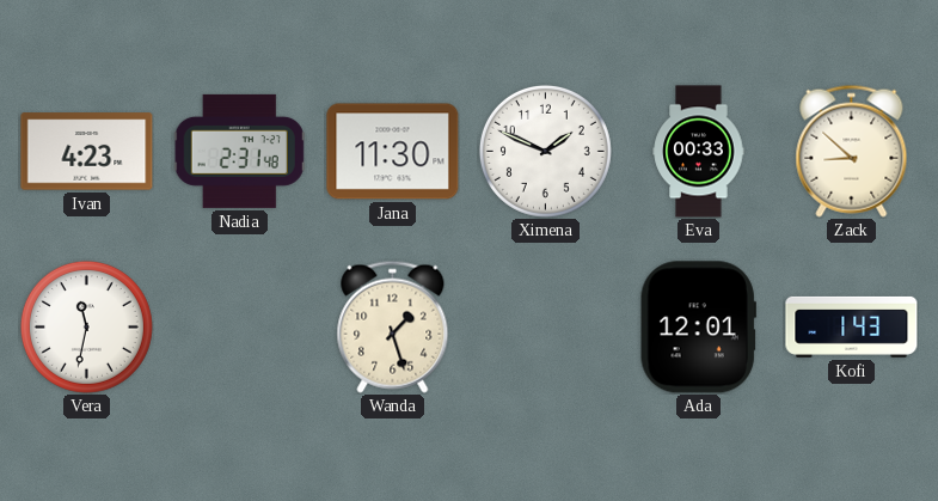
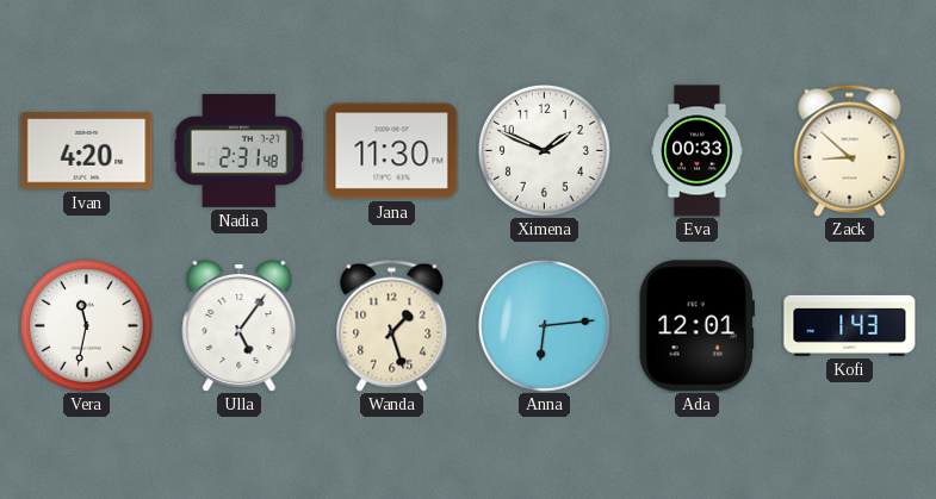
Ivan: 4:23 -> 4:20 (87, 151)
Ulla: none -> 5:06 (240, 325)
Anna: none -> 6:14 (544, 325)
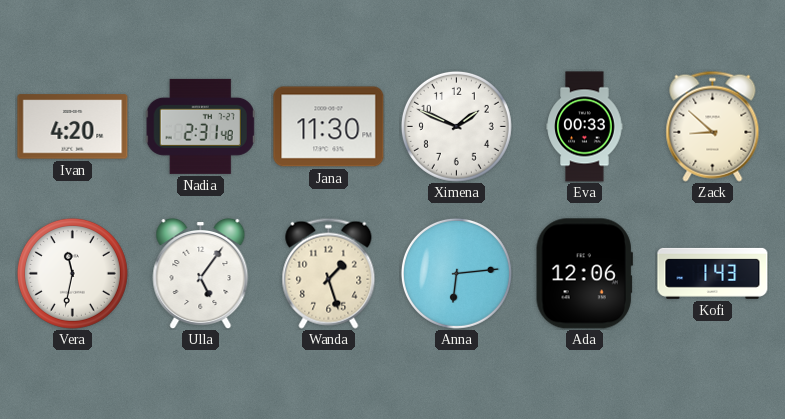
Ada: 12:01 -> 12:06 (584, 274)
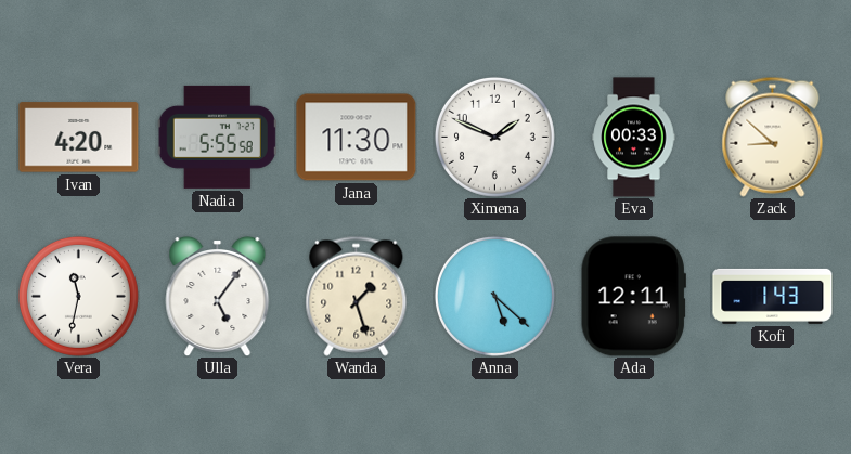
Nadia: 2:31 -> 5:55 (217, 137)
Anna: 6:14 -> 5:22 (494, 296)
Ada: 12:06 -> 12:11 (633, 297)
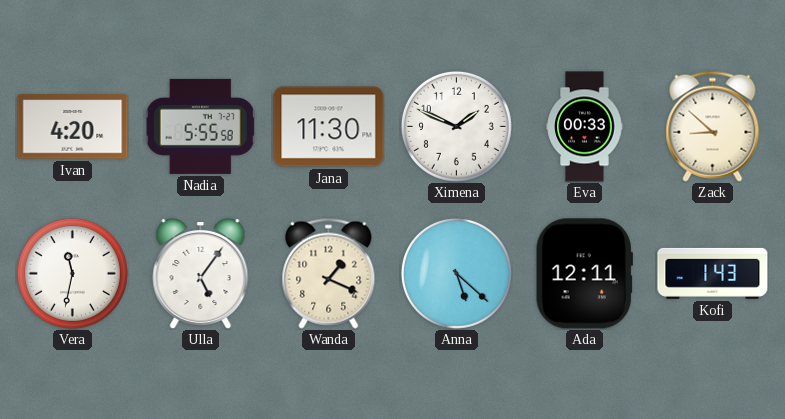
Wanda: 1:27 -> 1:19 (329, 273)
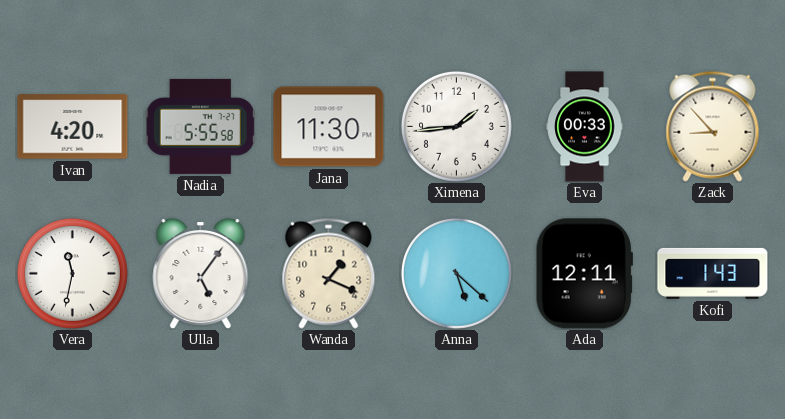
Ximena: 1:49 -> 1:44 (456, 126)
Zack: 8:52 -> 8:53 (713, 126)
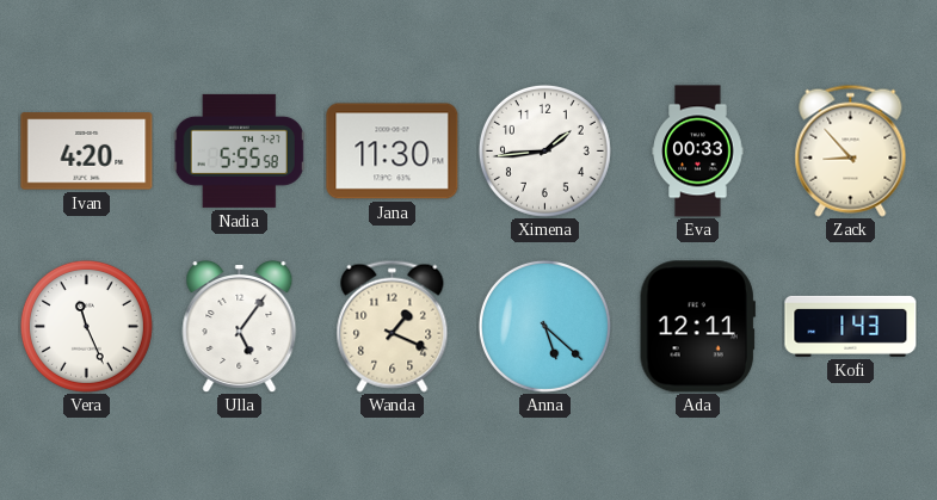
Vera: 11:32 -> 11:26 (86, 326)
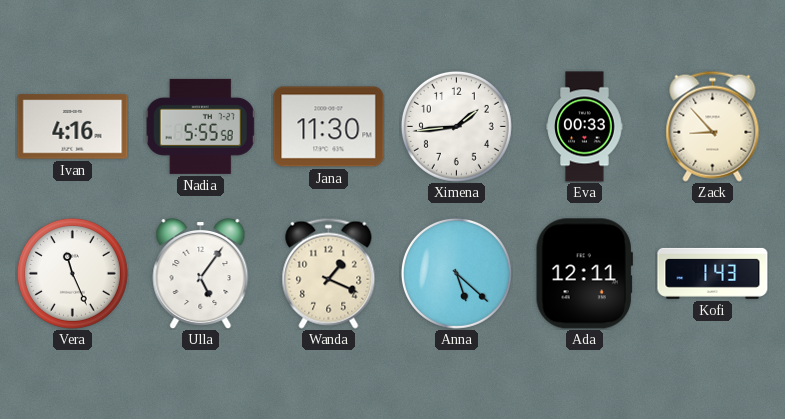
Ivan: 4:20 -> 4:16 (73, 127)
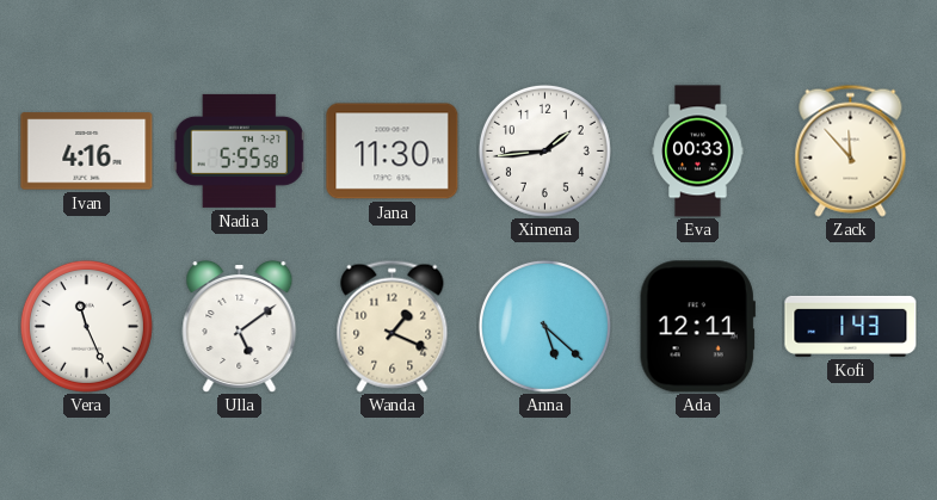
Zack: 8:53 -> 11:53 (851, 150)
Ulla: 5:06 -> 5:09 (240, 326)
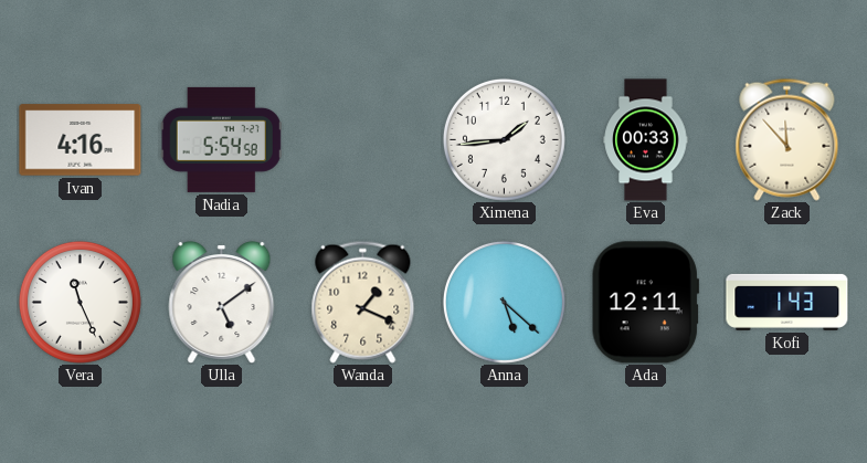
Nadia: 5:55 -> 5:54 (221, 139)
Jana: 11:30 -> none (393, 152)
